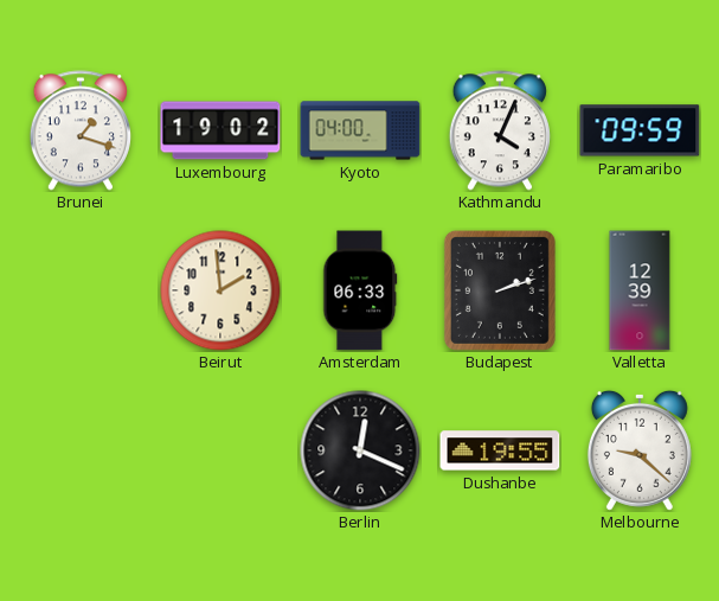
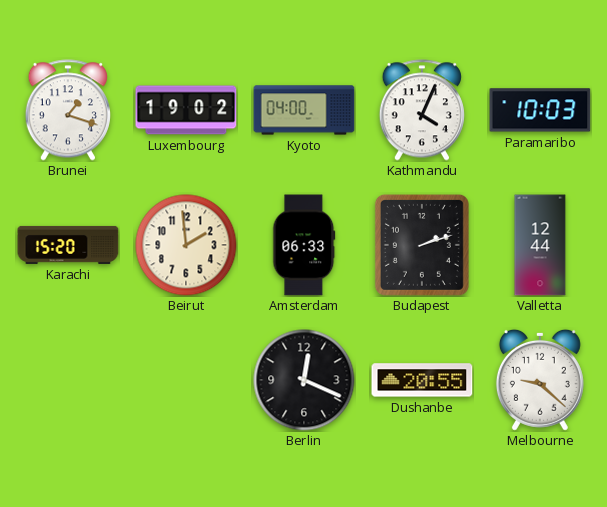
Paramaribo: 09:59 -> 10:03 (540, 110)
Karachi: none -> 15:20 (68, 245)
Valletta: 12:39 -> 12:44 (540, 245)
Dushanbe: 19:55 -> 20:55 (422, 380)
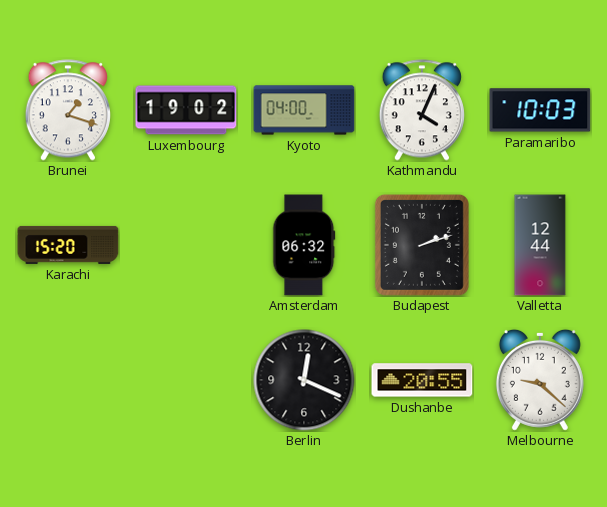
Beirut: 1:59 -> none (186, 245)
Amsterdam: 06:33 -> 06:32 (304, 245)
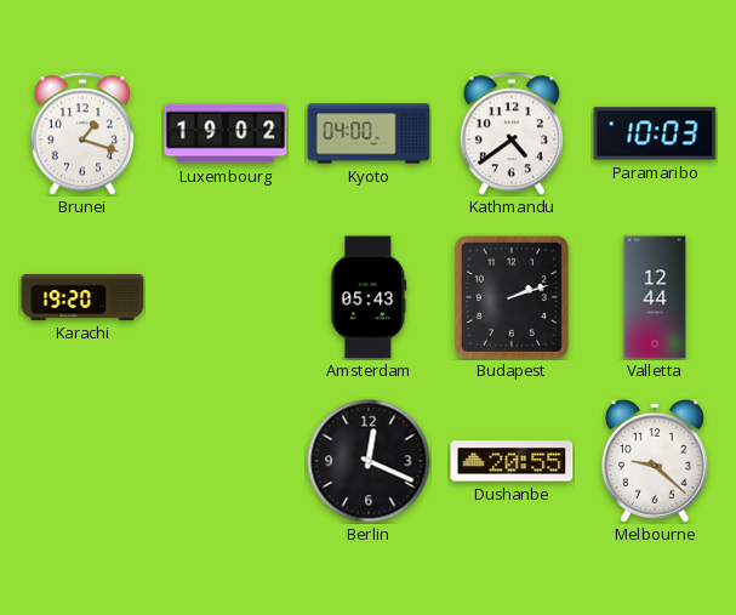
Kathmandu: 4:04 -> 4:39 (512, 133)
Karachi: 15:20 -> 19:20 (82, 297)
Amsterdam: 06:32 -> 05:43 (369, 297)
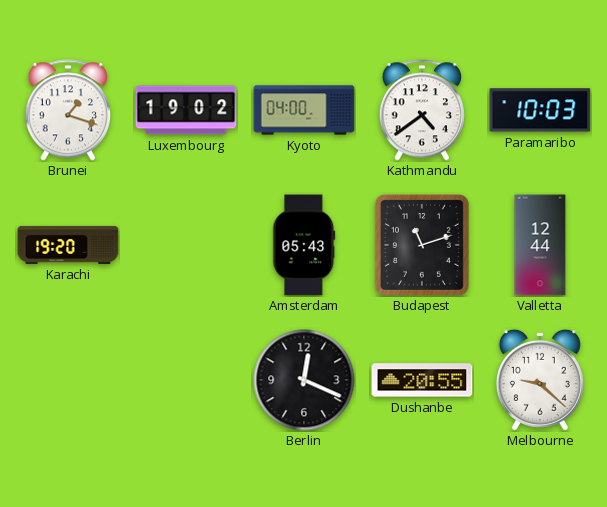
Budapest: 2:12 -> 11:12 (422, 245)
